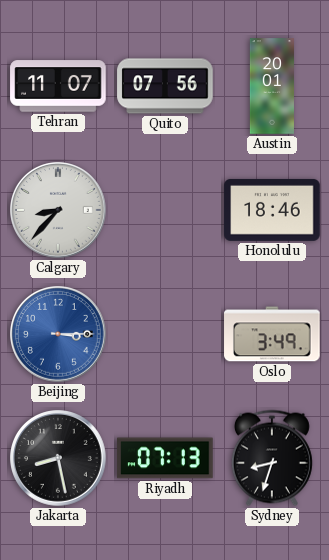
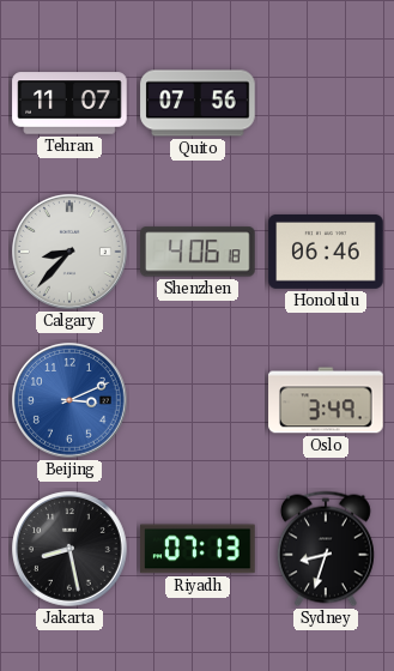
Austin: 20:01 -> none (272, 86)
Shenzhen: none -> 4:06 (198, 252)
Honolulu: 18:46 -> 06:46 (326, 252)
Beijing: 3:15 -> 3:11 (71, 401)
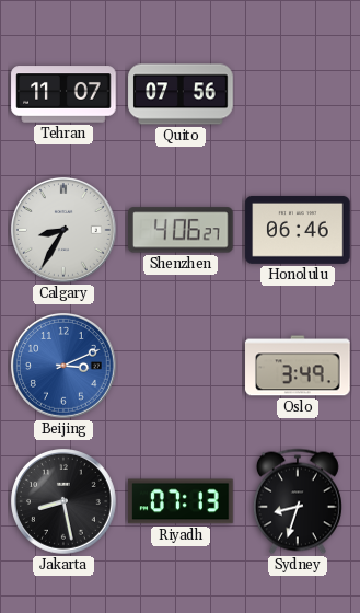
Calgary: 8:37 -> 8:35 (65, 231)
Shenzhen: 4:06:18 -> 4:06:27 (181, 230)
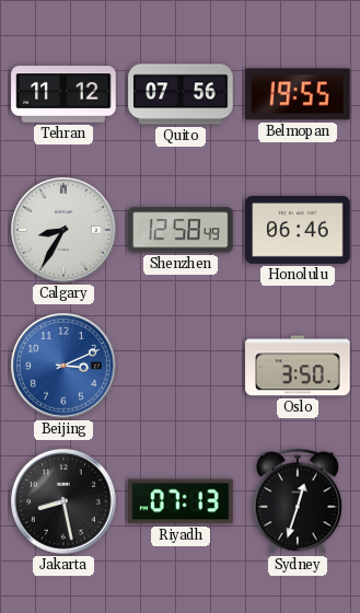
Tehran: 11:07 -> 11:12 (63, 94)
Belmopan: none -> 19:55 (298, 94)
Shenzhen: 4:06 -> 12:58 (181, 230)
Oslo: 3:49 -> 3:50 (298, 366)
Sydney: 8:33 -> 12:33 (298, 501)
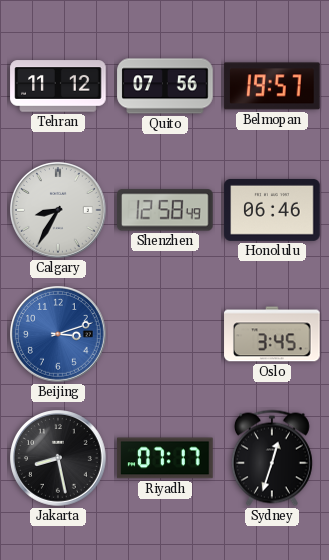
Belmopan: 19:55 -> 19:57 (272, 86)
Beijing: 3:11 -> 3:12 (59, 335)
Oslo: 3:50 -> 3:45 (272, 334)
Riyadh: 07:13 -> 07:17 (165, 458)
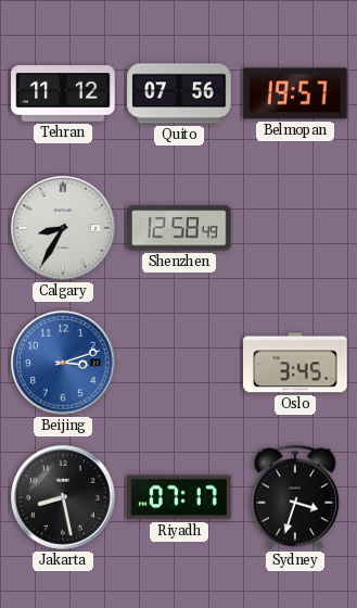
Honolulu: 06:46 -> none (272, 210)
Sydney: 12:33 -> 3:33 (295, 497)
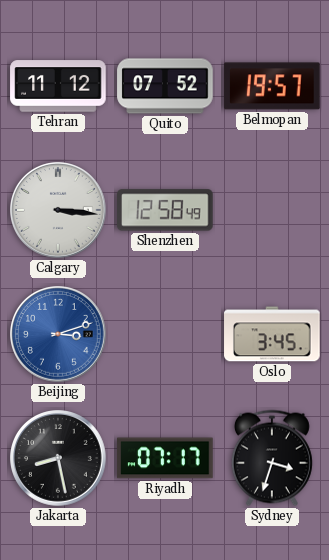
Quito: 07:56 -> 07:52 (165, 86)
Calgary: 8:35 -> 3:16 (59, 211)
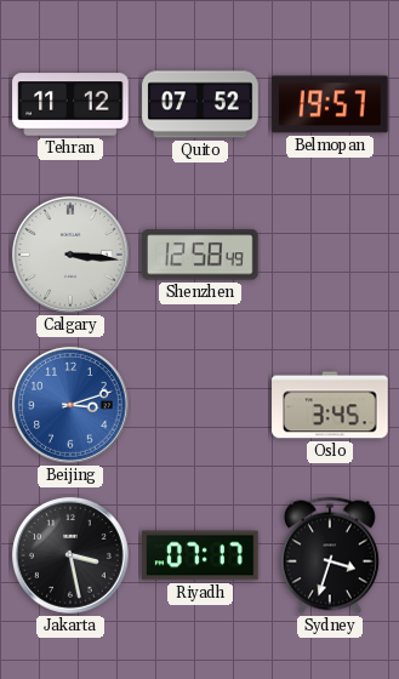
Jakarta: 8:28 -> 3:28 (72, 557)
